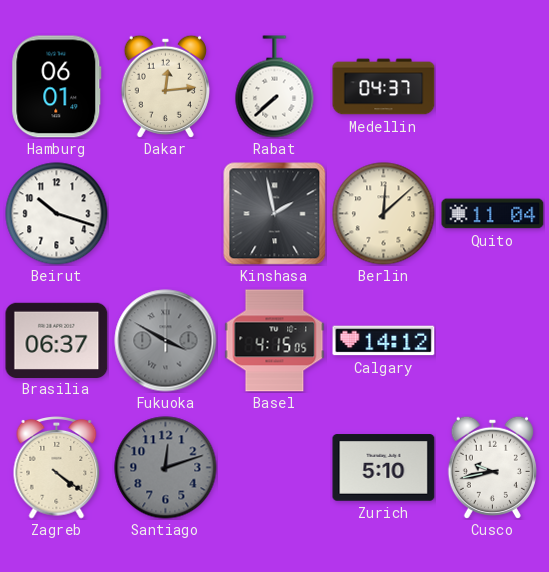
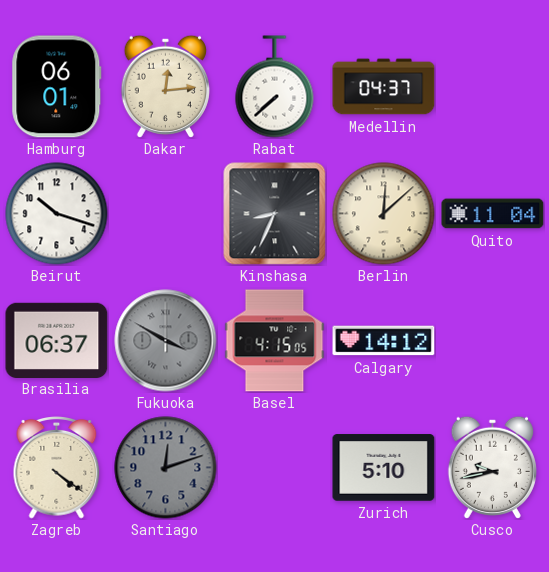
Kinshasa: 1:58 -> 8:34 (275, 214)
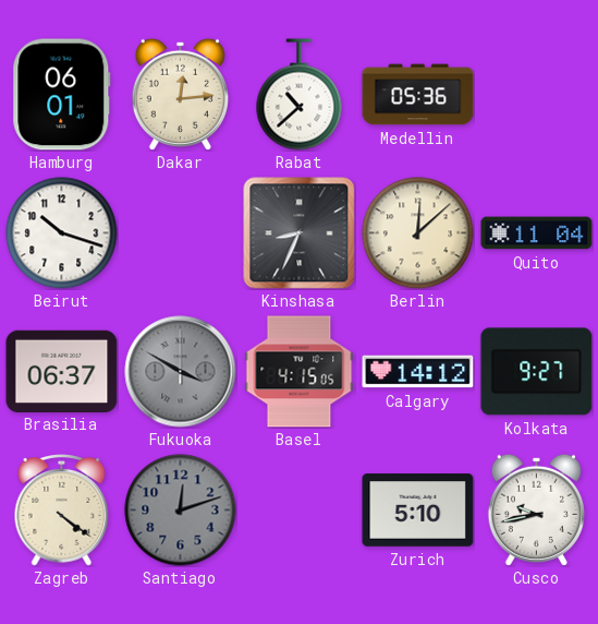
Rabat: 7:38 -> 10:38 (300, 95)
Medellin: 04:37 -> 05:36 (418, 95)
Kolkata: none -> 9:27 (537, 372)
